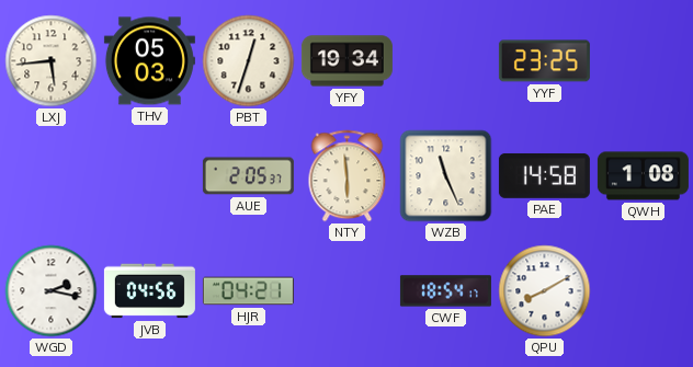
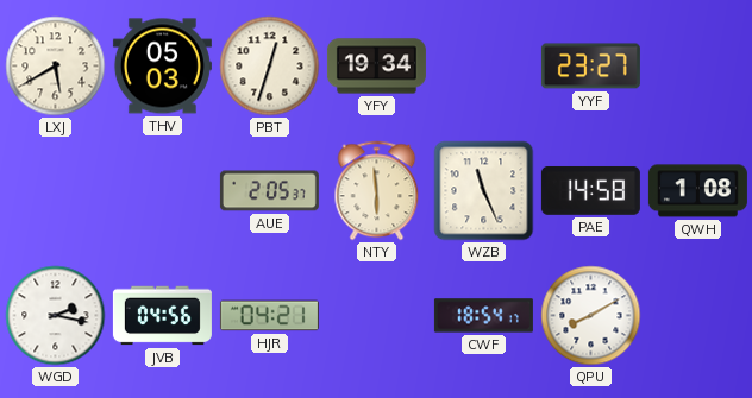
LXJ: 5:44 -> 5:40 (56, 67)
YYF: 23:25 -> 23:27 (590, 67)
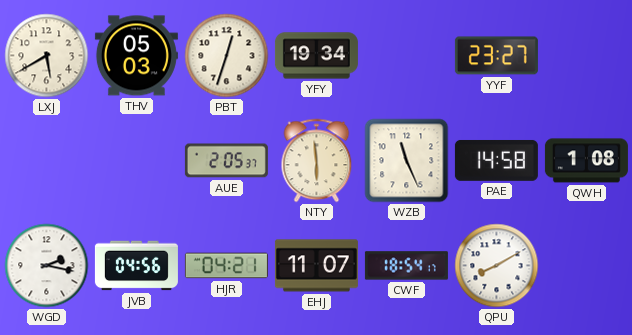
EHJ: none -> 11:07 (316, 266)
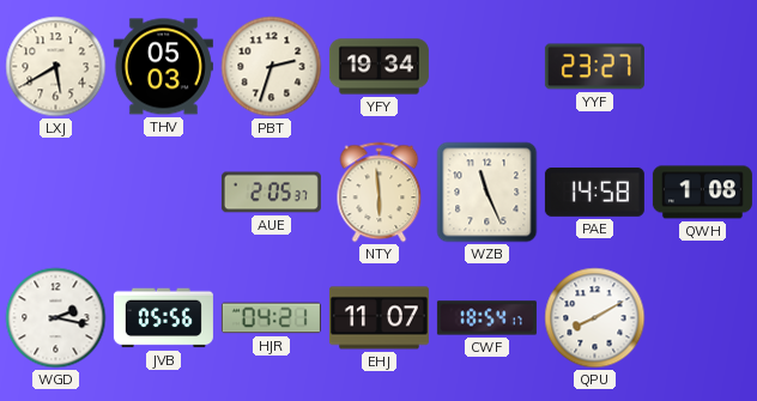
PBT: 12:33 -> 2:33 (272, 67)
JVB: 04:56 -> 05:56 (163, 318)
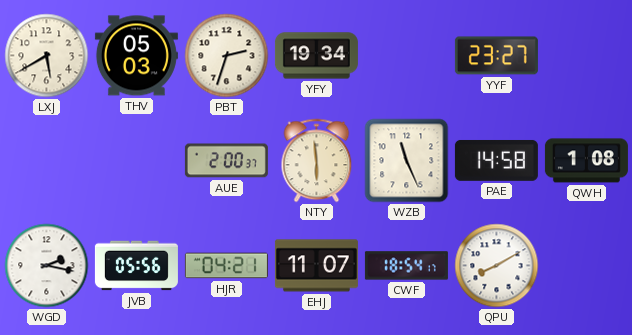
AUE: 2:05 -> 2:00 (226, 161)
